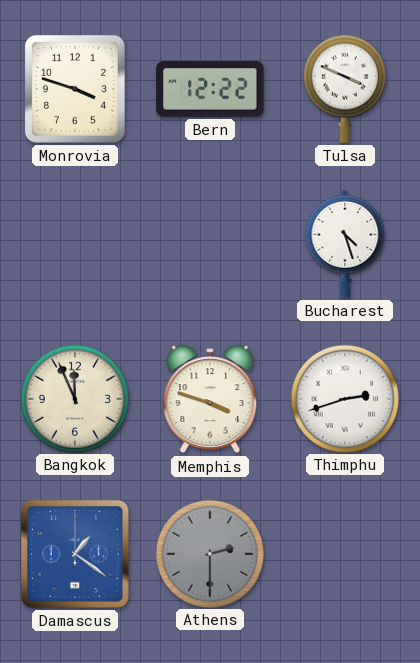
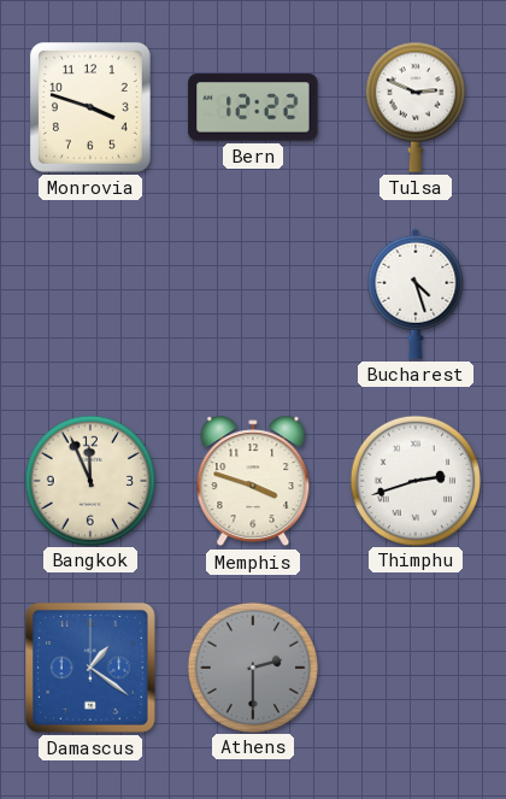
Tulsa: 3:49 -> 2:49 (416, 107)
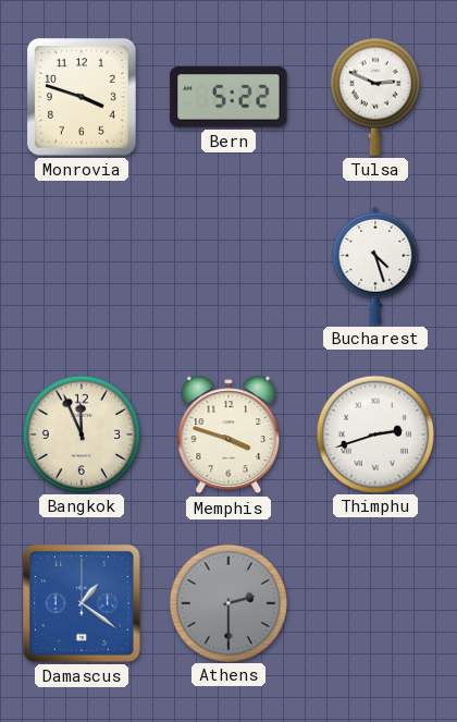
Bern: 12:22 -> 5:22 (228, 97)
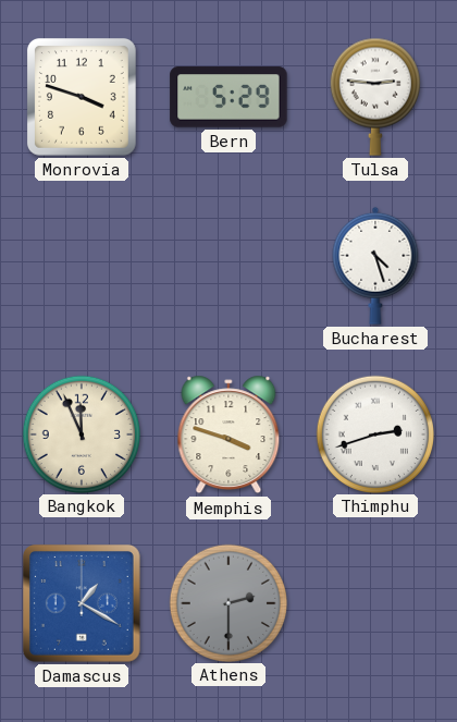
Bern: 5:22 -> 5:29 (228, 97)
Tulsa: 2:49 -> 2:46 (375, 97)
Damascus: 1:21 -> 1:20 (83, 604)
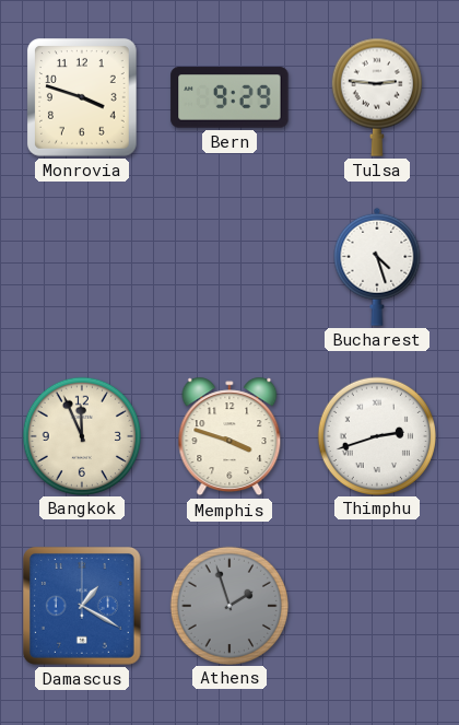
Bern: 5:29 -> 9:29 (229, 97)
Athens: 2:30 -> 1:57 (228, 605)
